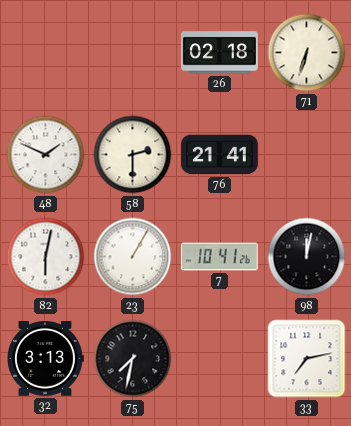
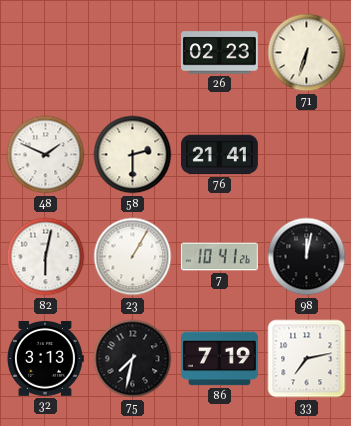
26: 02:18 -> 02:23 (219, 53)
86: none -> 7:19 (219, 359)
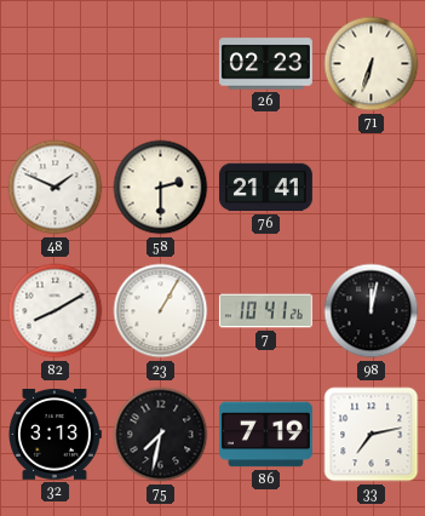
82: 6:02 -> 8:10 (56, 311)
